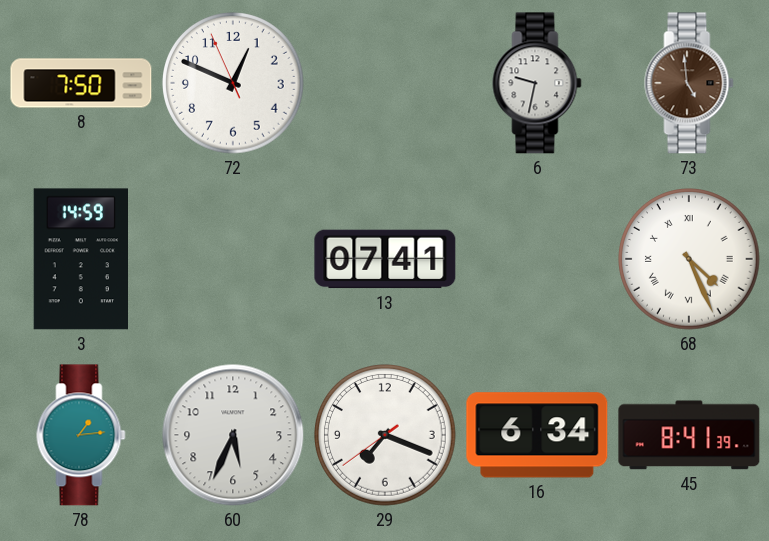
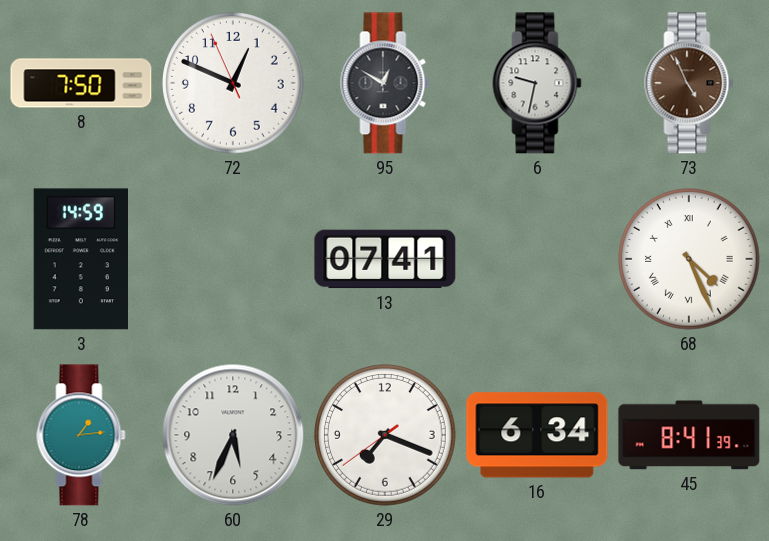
95: none -> 12:50 (385, 83)
73: 4:59 -> 4:56 (689, 83)
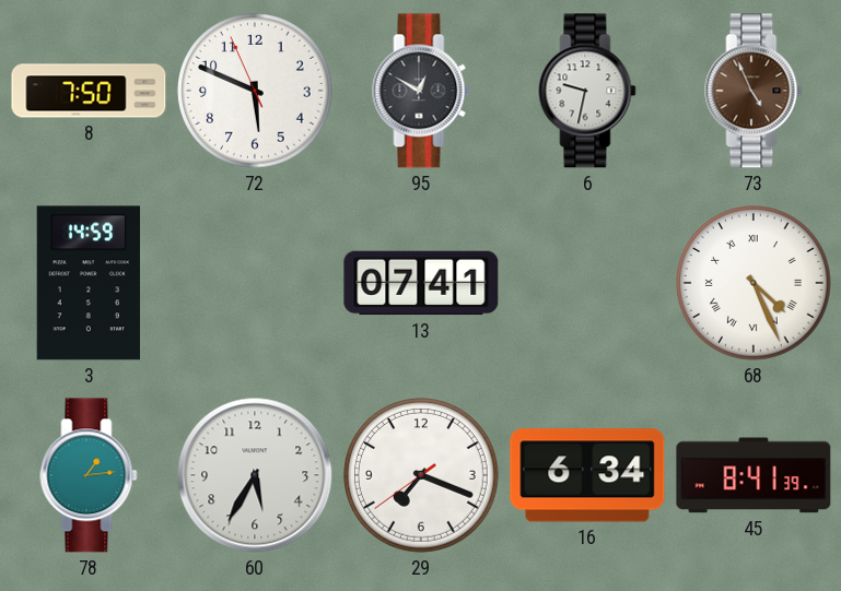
72: 12:48 -> 5:48 (256, 92)
60: 5:34 -> 5:35 (255, 475)
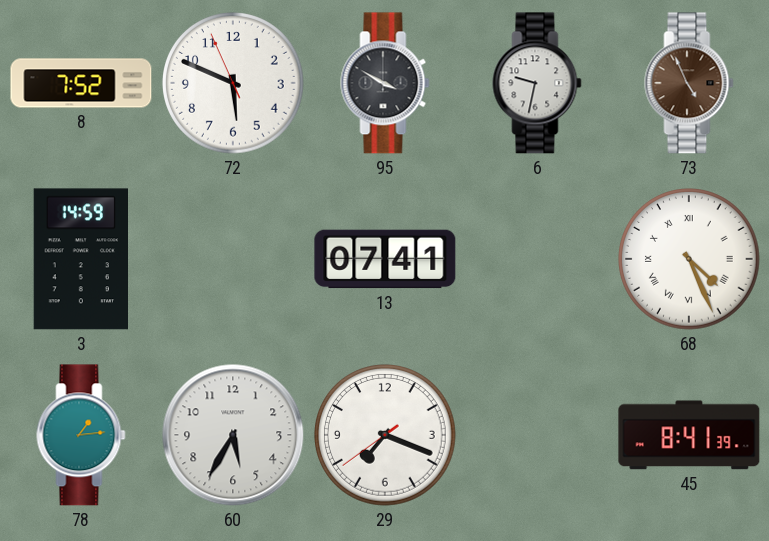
8: 7:50 -> 7:52 (81, 83)
95: 12:50 -> 3:50 (385, 83)
16: 6:34 -> none (587, 475)
